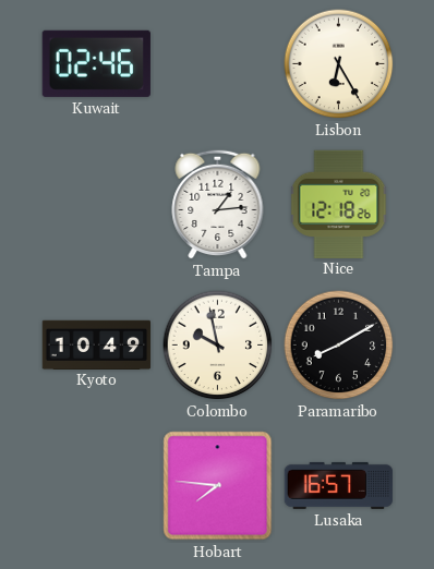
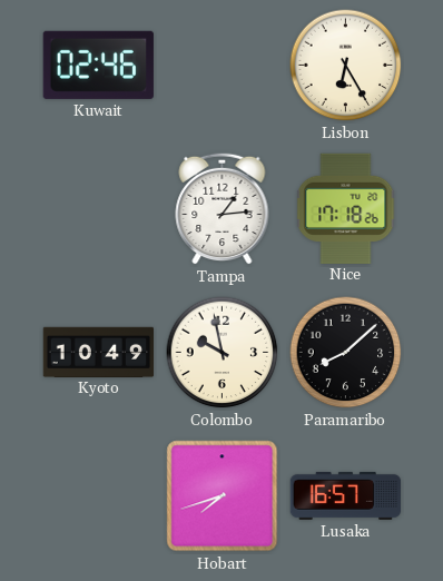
Nice: 12:18 -> 17:18 (346, 208)
Paramaribo: 8:10 -> 8:08 (346, 353)
Hobart: 7:46 -> 7:42 (223, 496)
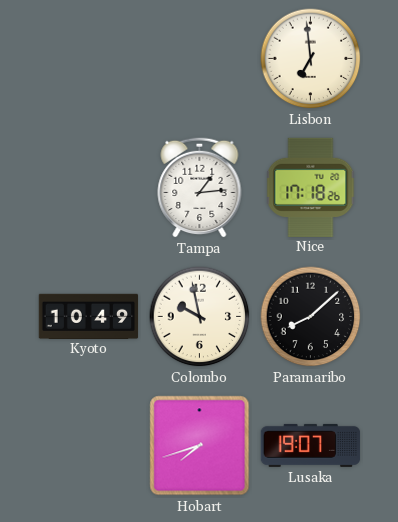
Kuwait: 02:46 -> none (98, 65)
Lisbon: 6:25 -> 6:59 (311, 59)
Lusaka: 16:57 -> 19:07 (311, 445)
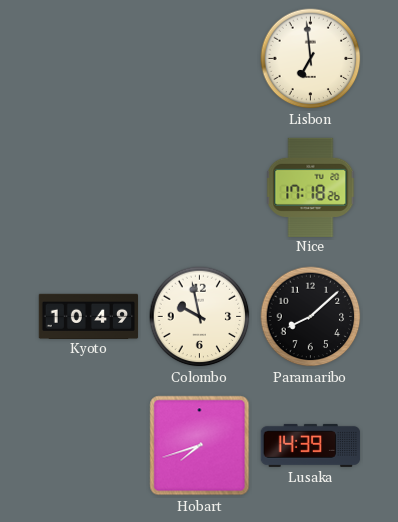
Tampa: 1:14 -> none (200, 187)
Lusaka: 19:07 -> 14:39 (311, 445)
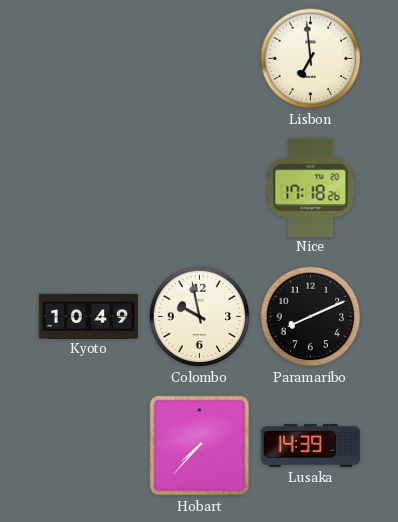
Paramaribo: 8:08 -> 8:11 (311, 317)
Hobart: 7:42 -> 7:37 (200, 446)
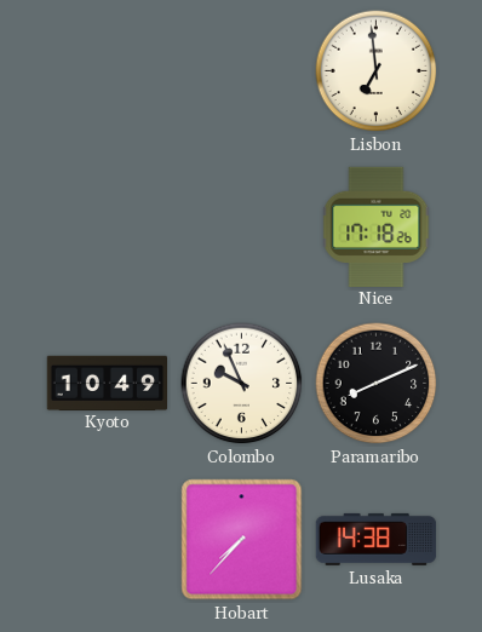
Colombo: 9:58 -> 9:56 (242, 384)
Lusaka: 14:39 -> 14:38 (377, 539)
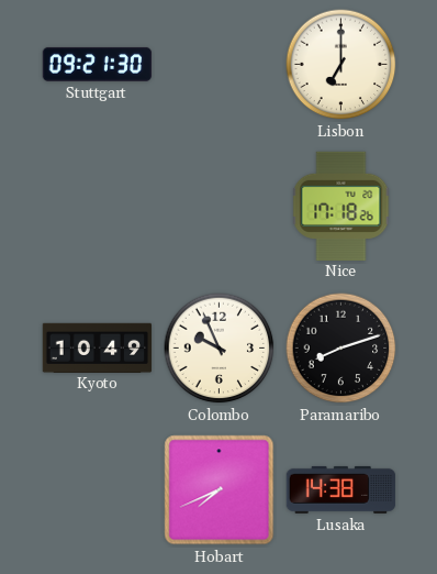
Stuttgart: none -> 09:21 (98, 64)
Lisbon: 6:59 -> 7:00 (341, 65)
Paramaribo: 8:11 -> 8:12 (341, 349)
Hobart: 7:37 -> 7:41 (220, 490)
